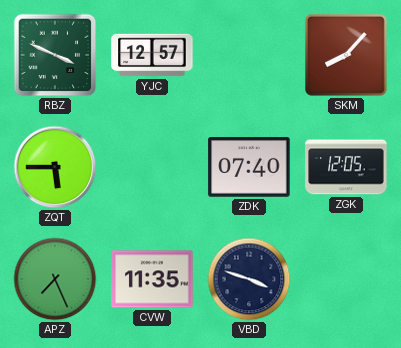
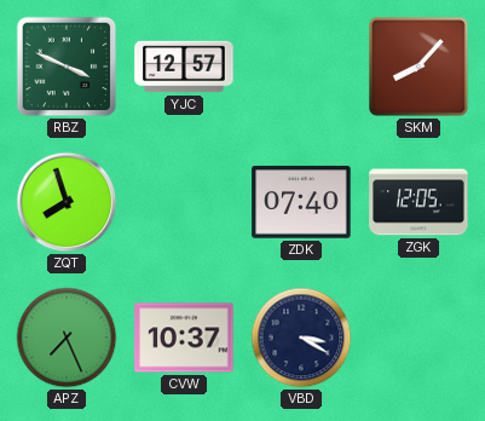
ZQT: 5:45 -> 7:57 (67, 202)
CVW: 11:35 -> 10:37 (184, 338)
VBD: 3:48 -> 3:20 (301, 338)
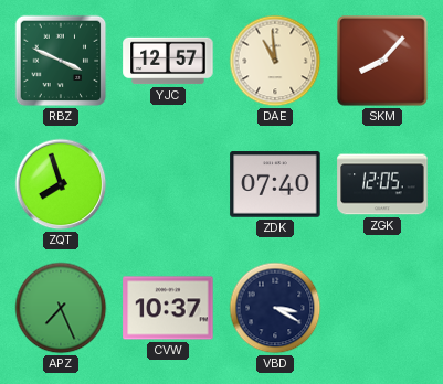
DAE: none -> 10:59 (275, 61)
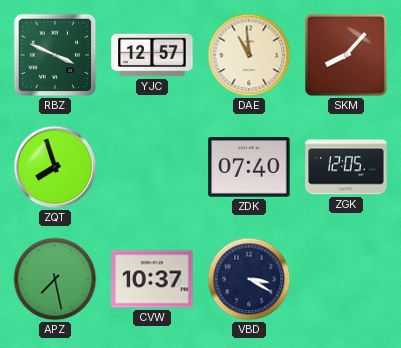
APZ: 7:26 -> 7:28 (55, 279)
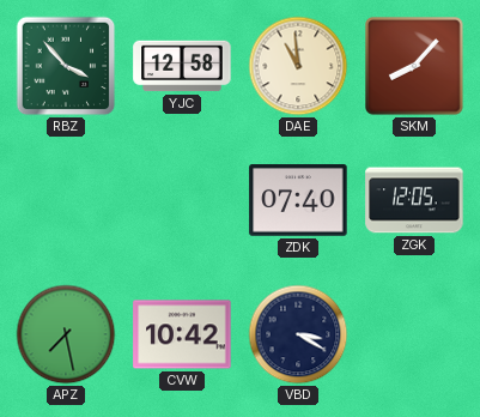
RBZ: 3:49 -> 3:53 (66, 66)
YJC: 12:57 -> 12:58 (182, 66)
ZQT: 7:57 -> none (55, 167)
CVW: 10:37 -> 10:42 (182, 334)
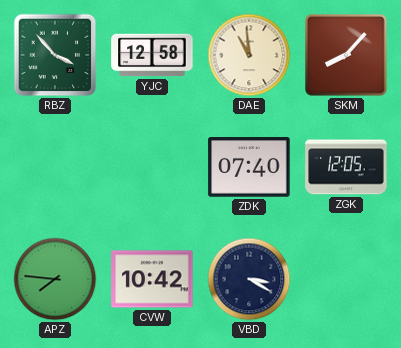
APZ: 7:28 -> 7:46 (55, 279)
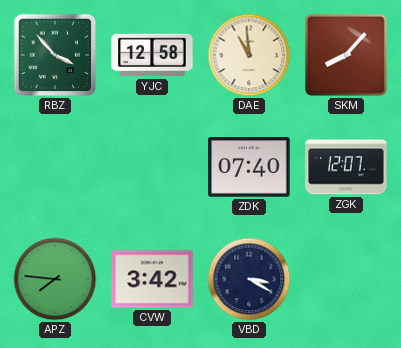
ZGK: 12:05 -> 12:07 (346, 167)
CVW: 10:42 -> 3:42 (152, 279)
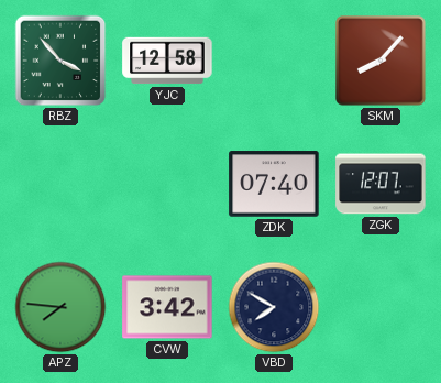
DAE: 10:59 -> none (249, 55)
VBD: 3:20 -> 7:50 (274, 307)
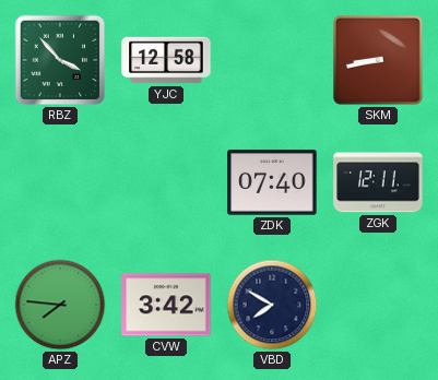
SKM: 8:07 -> 8:43 (379, 61)
ZGK: 12:07 -> 12:11 (378, 182)
